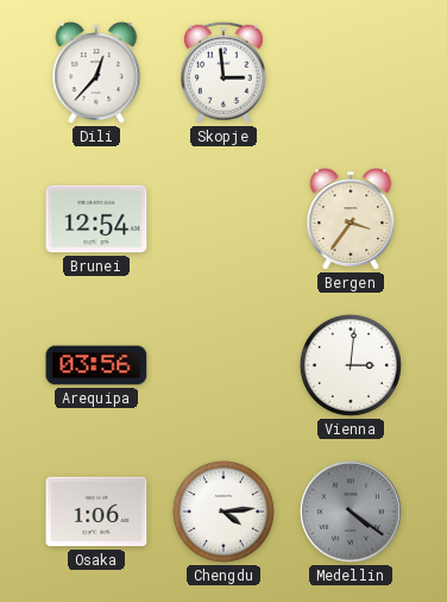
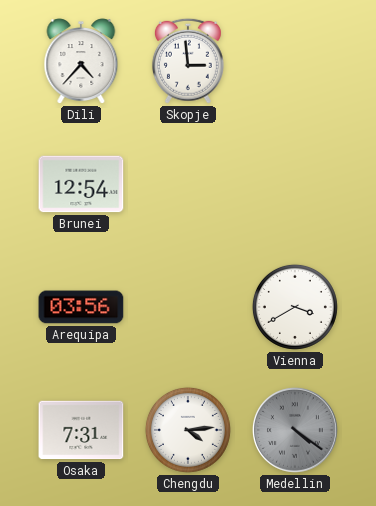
Dili: 12:37 -> 4:37 (81, 61)
Bergen: 3:36 -> none (351, 219)
Vienna: 3:01 -> 3:40 (295, 307)
Osaka: 1:06 -> 7:31 (81, 430)
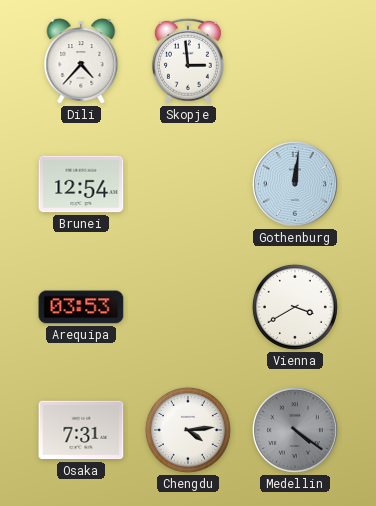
Gothenburg: none -> 12:01 (295, 184)
Arequipa: 03:56 -> 03:53 (81, 307)
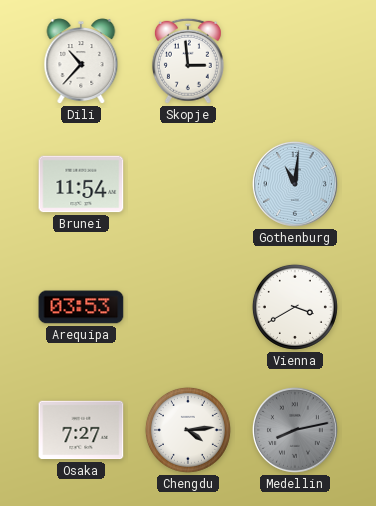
Dili: 4:37 -> 10:37 (81, 61)
Brunei: 12:54 -> 11:54 (81, 184)
Gothenburg: 12:01 -> 11:01 (295, 184)
Osaka: 7:31 -> 7:27 (81, 430)
Medellin: 4:21 -> 8:13 (295, 430)
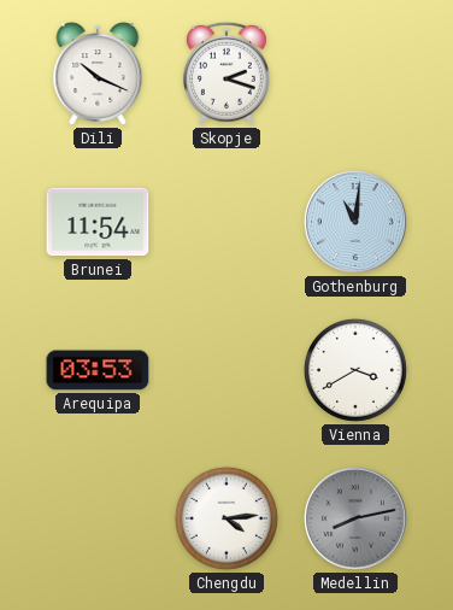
Dili: 10:37 -> 10:19 (98, 74)
Skopje: 2:59 -> 2:18 (226, 74)
Osaka: 7:27 -> none (81, 430)
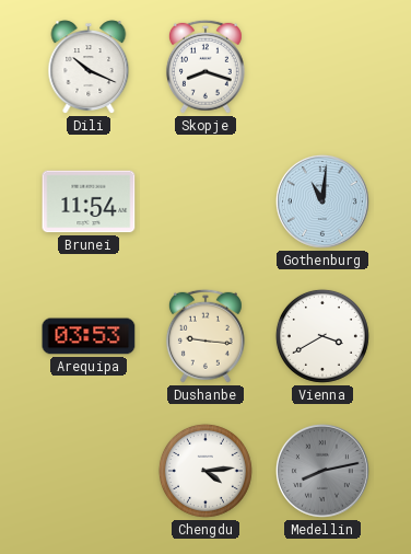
Skopje: 2:18 -> 8:18 (205, 67)
Dushanbe: none -> 9:16 (205, 336)
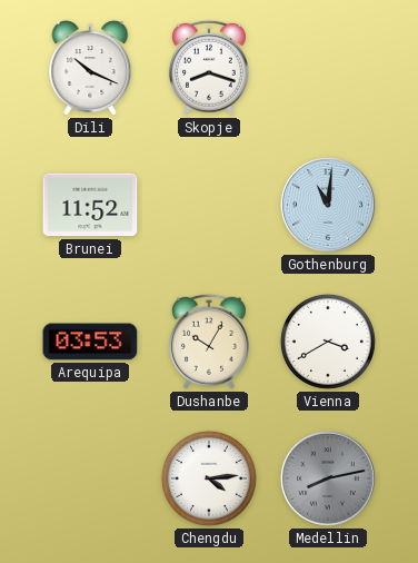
Brunei: 11:54 -> 11:52 (90, 205)
Dushanbe: 9:16 -> 10:05 (209, 342)
